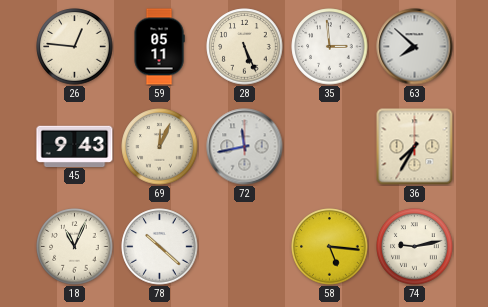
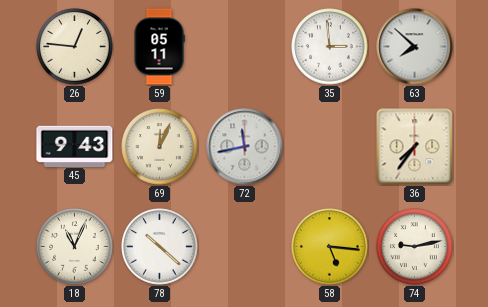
28: 5:26 -> none (245, 47)
36: 7:35 -> 7:36 (415, 147)
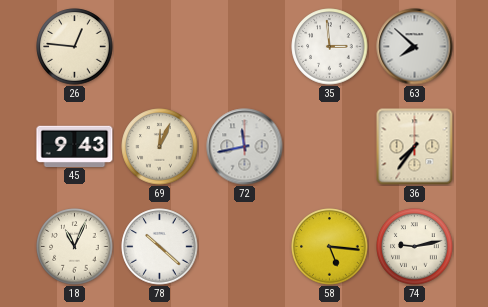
59: 05:11 -> none (159, 47)
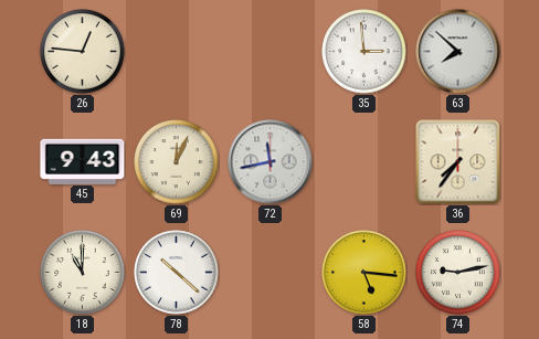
18: 11:04 -> 11:00 (83, 273)
